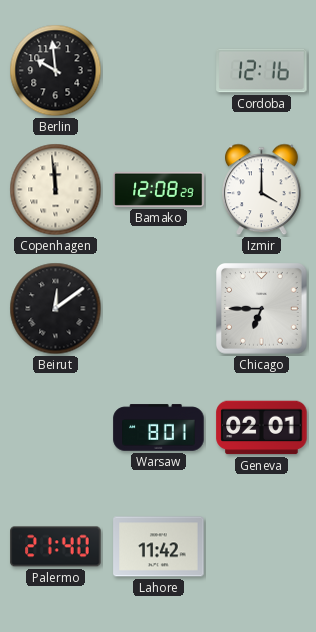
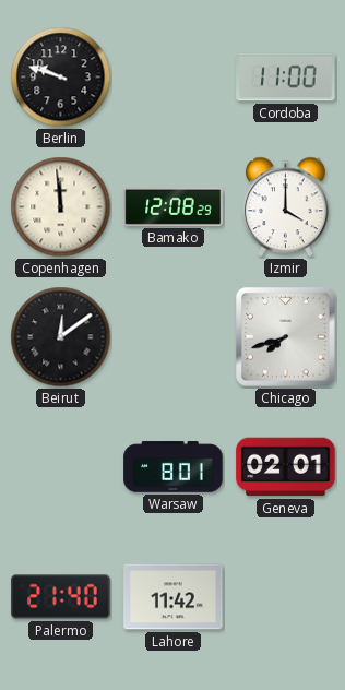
Berlin: 9:59 -> 9:48 (61, 78)
Cordoba: 12:16 -> 11:00 (286, 78)
Chicago: 6:45 -> 7:42 (286, 337)
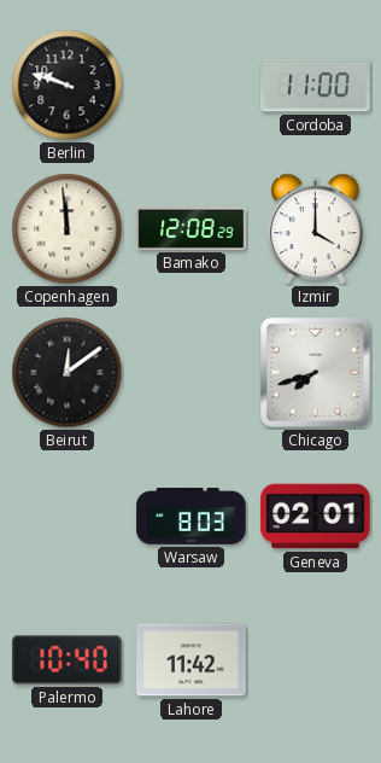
Warsaw: 8:01 -> 8:03 (192, 517)
Palermo: 21:40 -> 10:40 (68, 660)
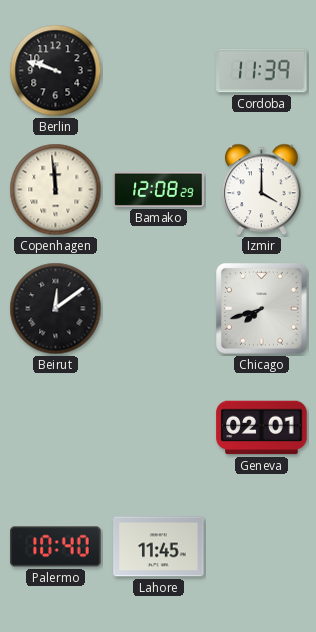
Cordoba: 11:00 -> 11:39 (262, 71)
Warsaw: 8:03 -> none (192, 517)
Lahore: 11:42 -> 11:45 (159, 547)
